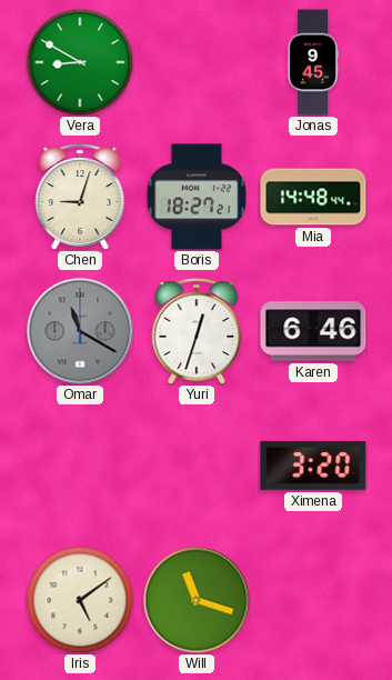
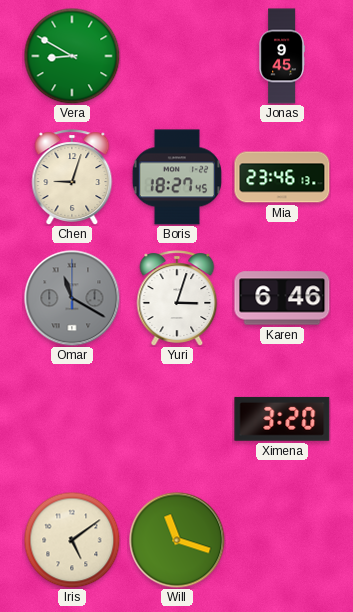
Boris: 18:27:21 -> 18:27:45 (176, 177)
Mia: 14:48 -> 23:46 (282, 177)
Yuri: 12:33 -> 3:03 (177, 298)
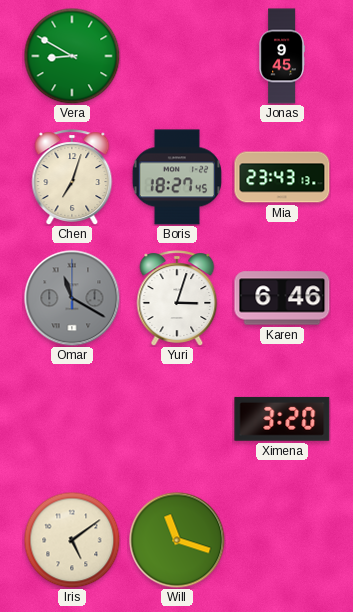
Chen: 9:03 -> 7:03 (72, 177)
Mia: 23:46 -> 23:43 (282, 177)
